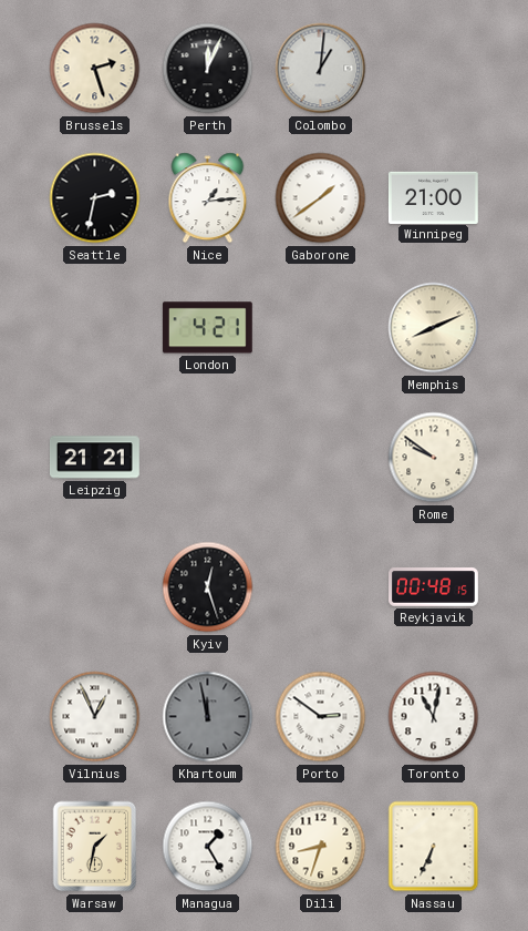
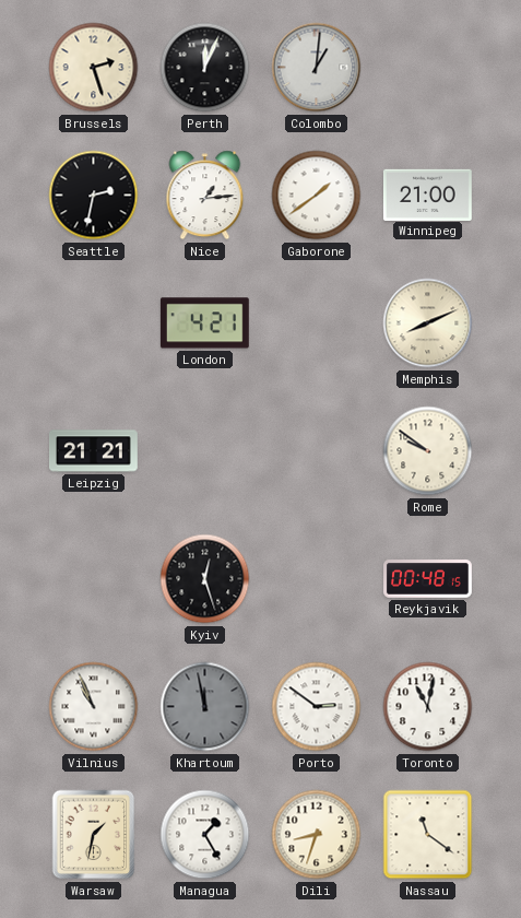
Vilnius: 12:56 -> 10:56 (94, 707)
Nassau: 6:34 -> 11:21 (428, 835)
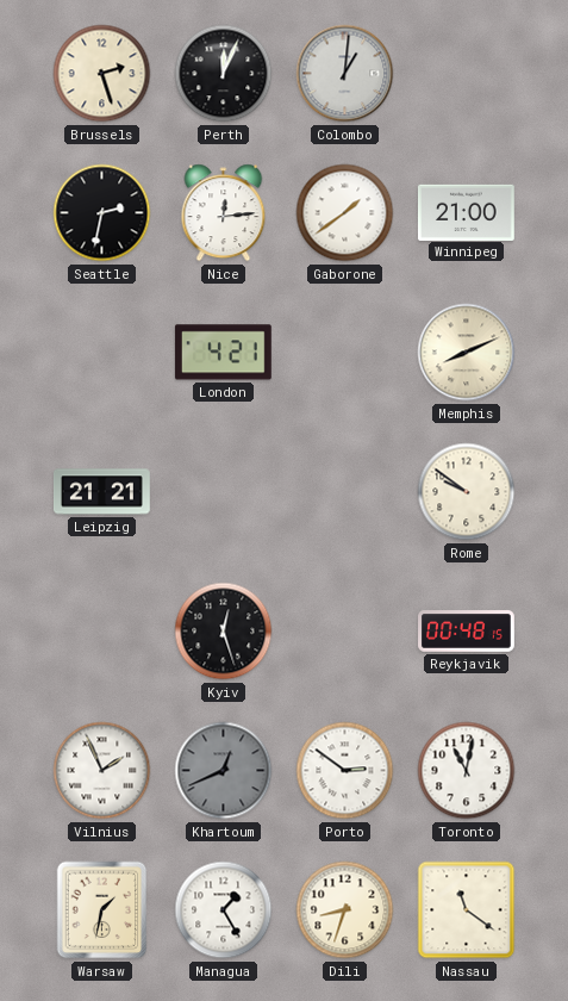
Nice: 1:14 -> 12:14 (224, 213)
Vilnius: 10:56 -> 1:56 (102, 771)
Khartoum: 11:58 -> 12:41 (224, 771)
